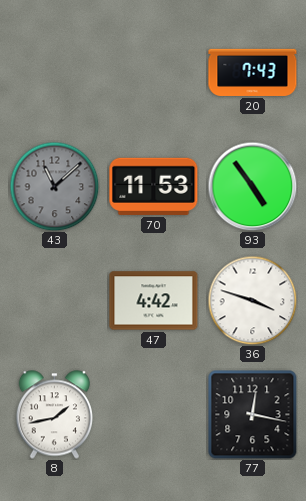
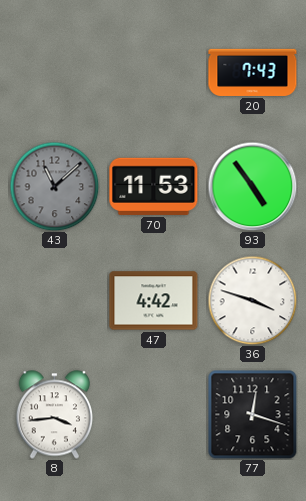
8: 1:43 -> 3:44 (54, 415)
77: 12:17 -> 12:18 (252, 414)
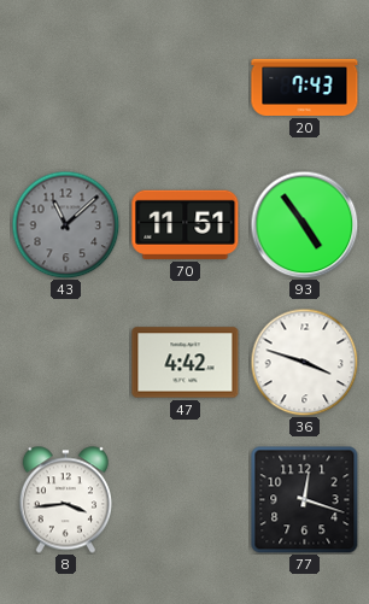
70: 11:53 -> 11:51 (186, 224)
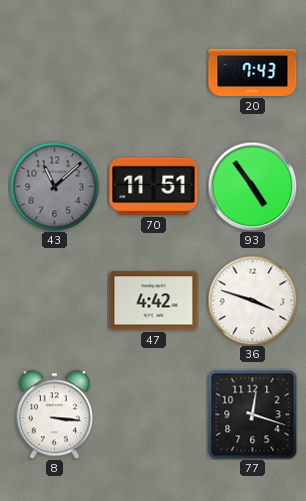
8: 3:44 -> 3:16 (54, 415)
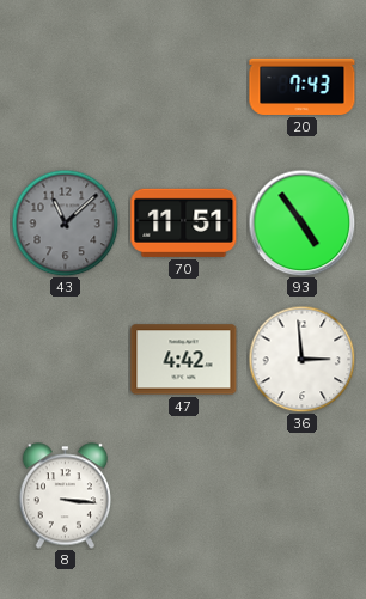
36: 3:48 -> 2:59 (301, 359)
77: 12:18 -> none (252, 414)
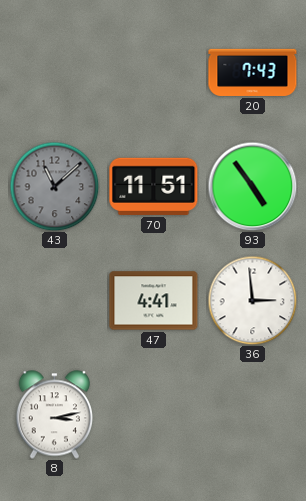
47: 4:42 -> 4:41 (154, 301)
8: 3:16 -> 3:13 (54, 415)
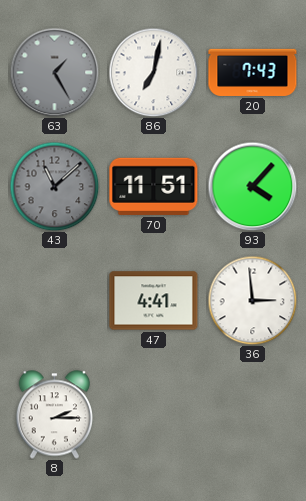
63: none -> 1:25 (54, 72)
86: none -> 7:02 (153, 72)
93: 4:54 -> 4:07 (252, 186)
8: 3:13 -> 2:15 (54, 415)
